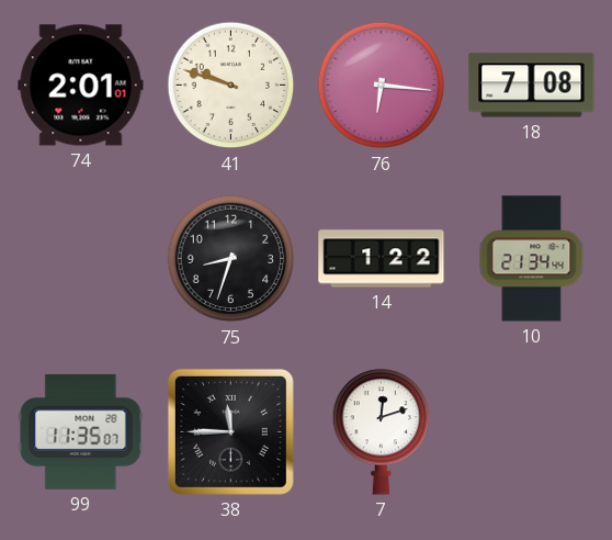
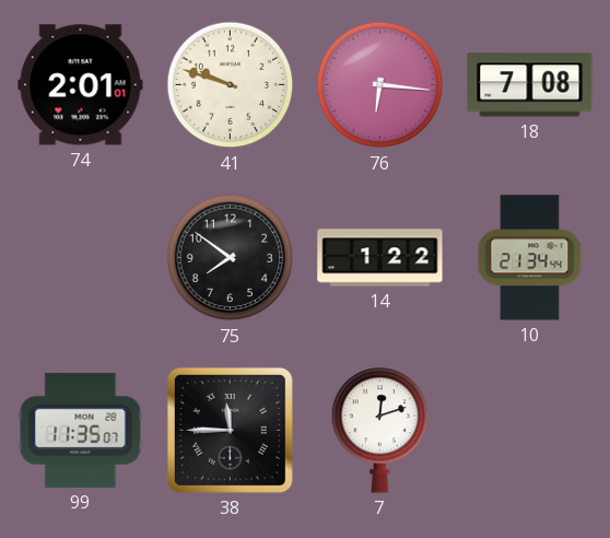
75: 8:33 -> 7:51 (231, 258)
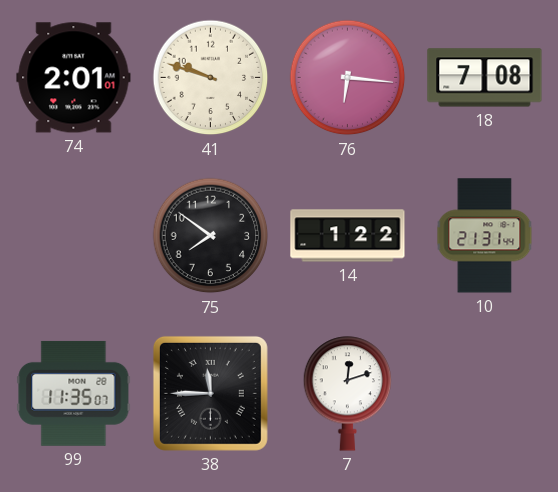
10: 21:34 -> 21:31 (485, 236)
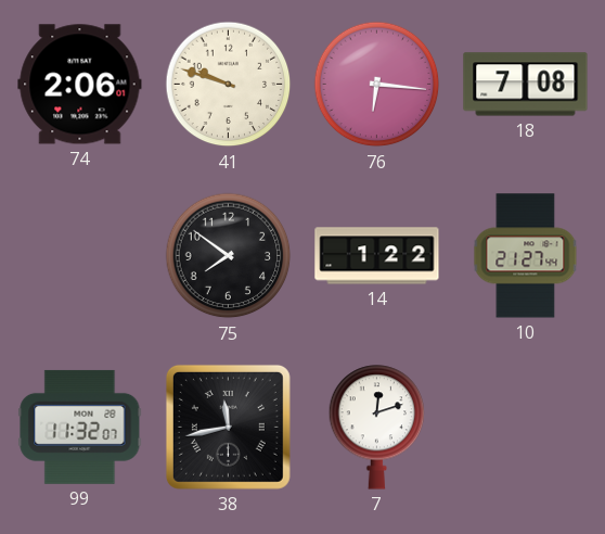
74: 2:01 -> 2:06 (80, 85)
10: 21:31 -> 21:27 (526, 256)
99: 11:35 -> 11:32 (80, 427)
38: 11:45 -> 11:43 (228, 427)
